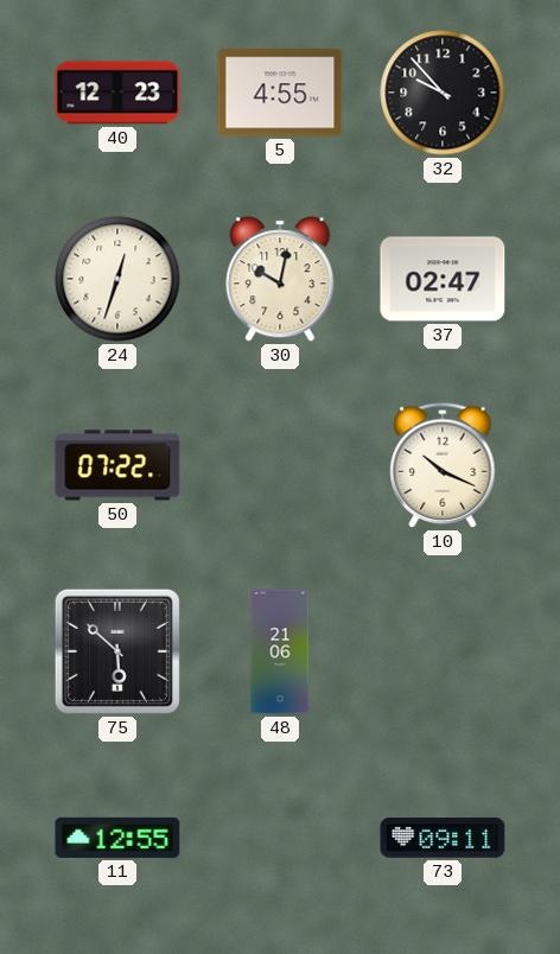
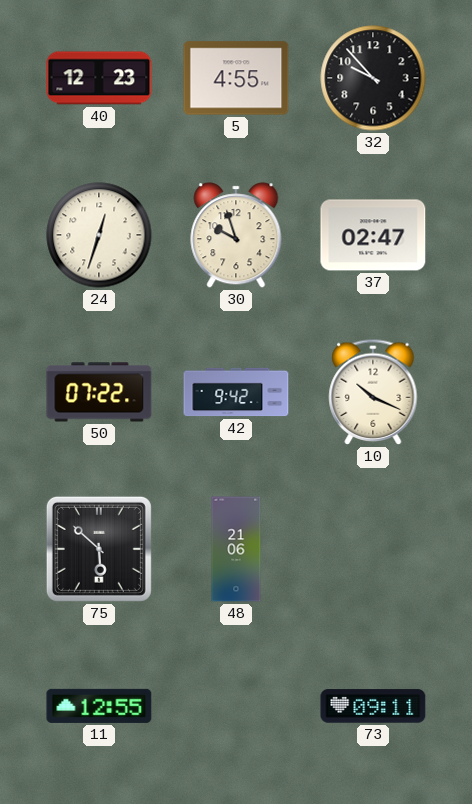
30: 10:02 -> 9:57 (236, 235)
42: none -> 9:42 (236, 392)
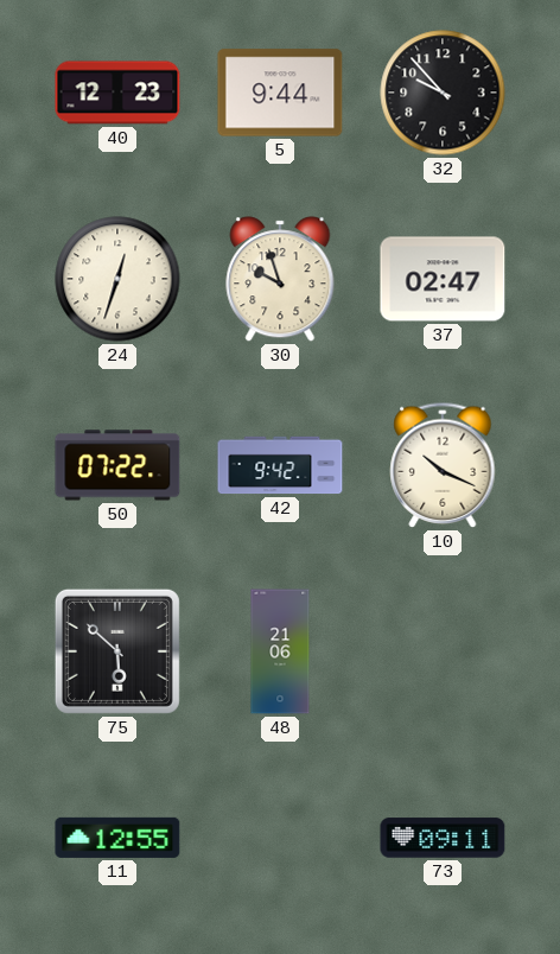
5: 4:55 -> 9:44 (280, 93)
